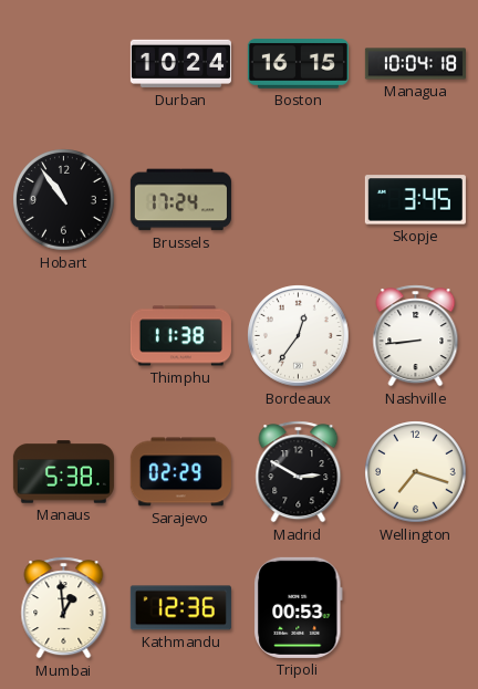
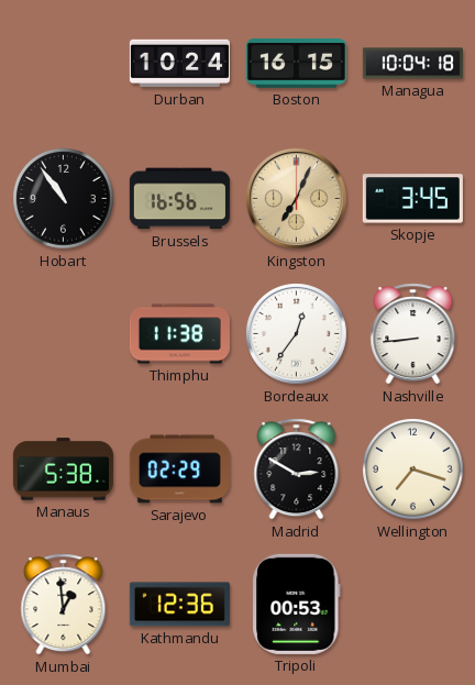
Brussels: 17:24 -> 16:56 (179, 199)
Kingston: none -> 7:04 (297, 199)
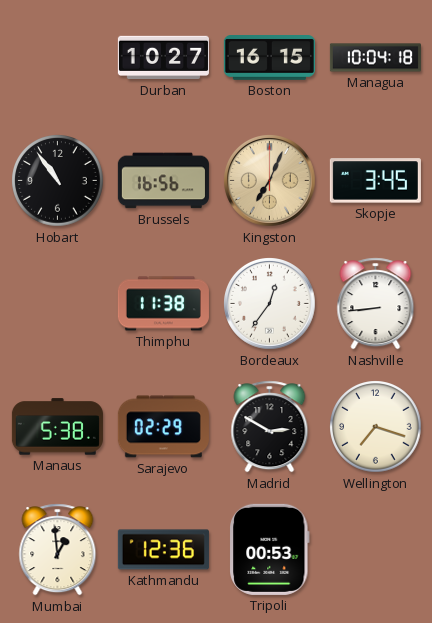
Durban: 10:24 -> 10:27 (163, 58)
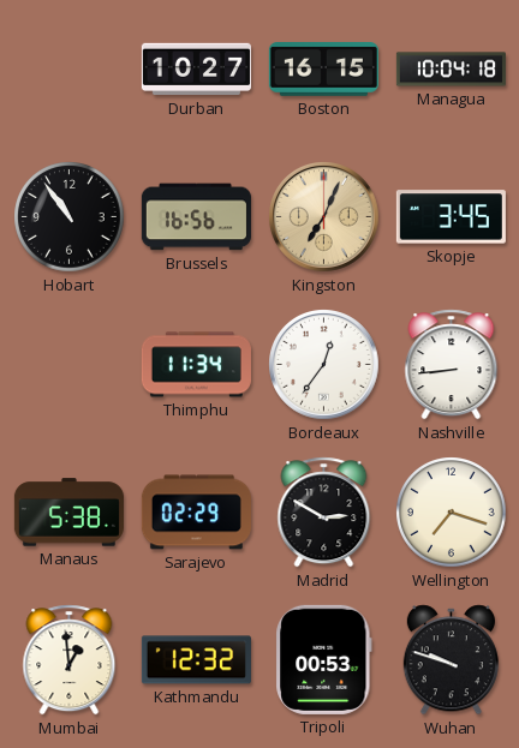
Thimphu: 11:38 -> 11:34 (196, 365)
Kathmandu: 12:36 -> 12:32 (196, 660)
Wuhan: none -> 9:48 (451, 660)
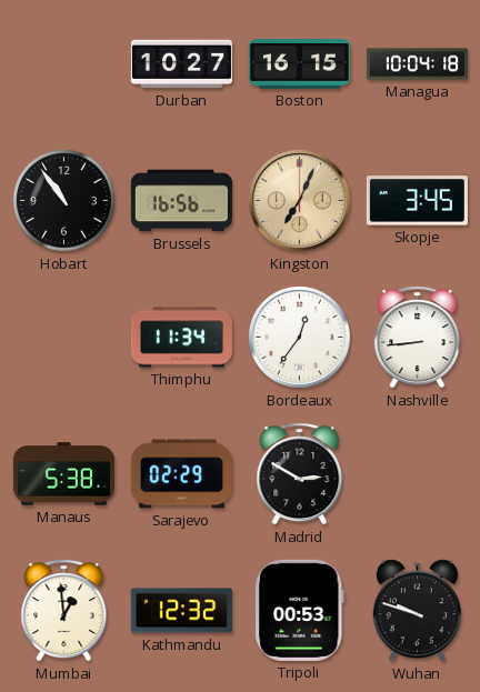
Wellington: 7:18 -> none (452, 513)
